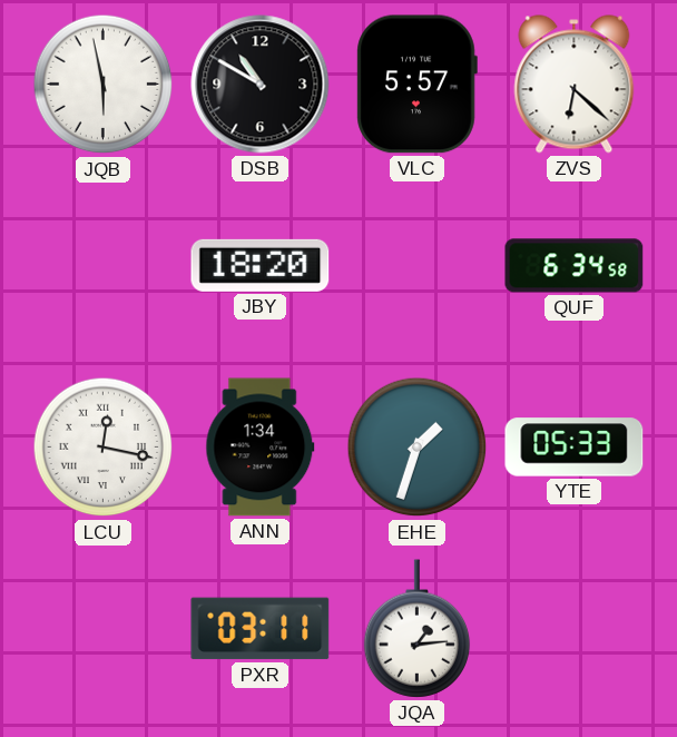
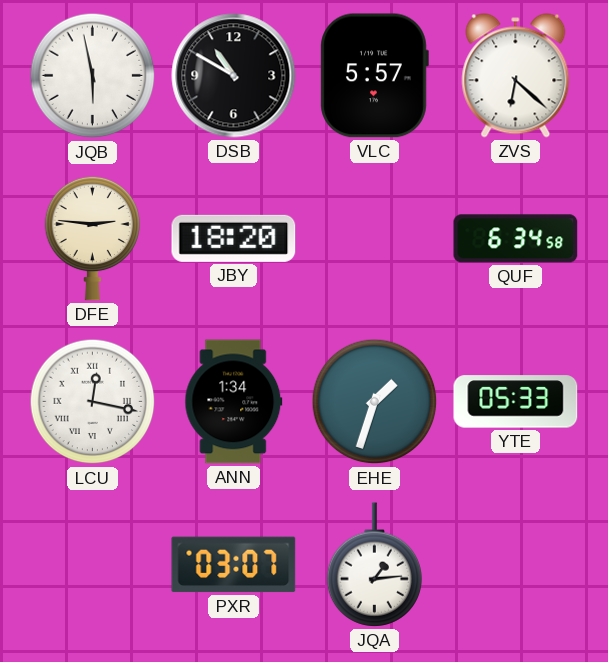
DFE: none -> 2:46 (93, 238)
PXR: 03:11 -> 03:07 (234, 565)
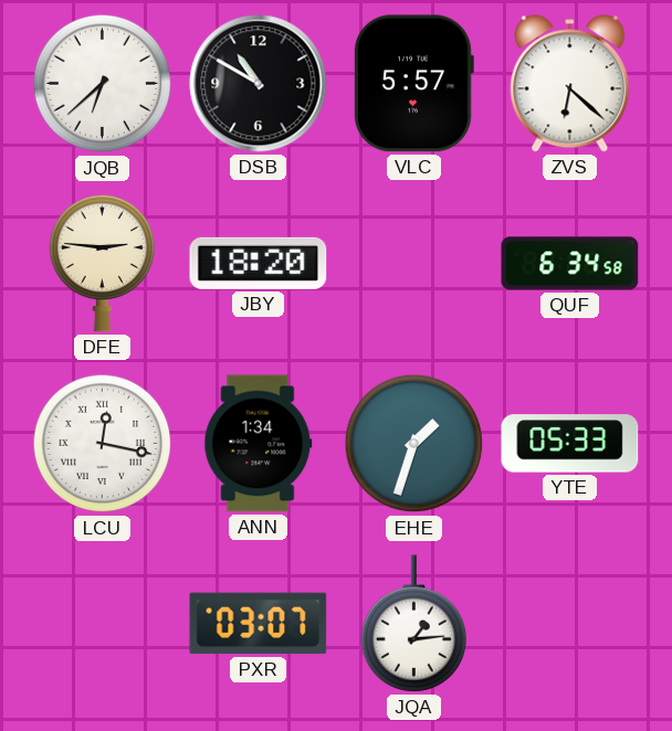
JQB: 5:58 -> 6:38 (103, 84)
